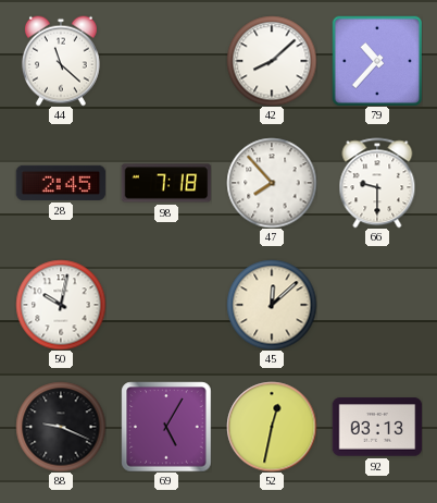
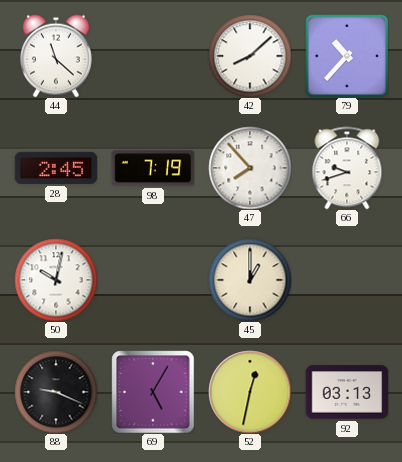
98: 7:18 -> 7:19 (153, 168)
66: 9:30 -> 9:42 (347, 168)
45: 12:08 -> 1:00 (250, 280)
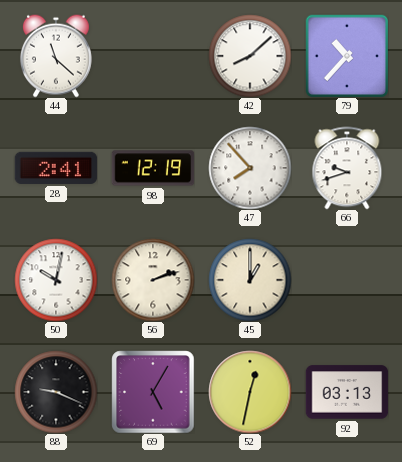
28: 2:45 -> 2:41 (56, 168)
98: 7:19 -> 12:19 (153, 168)
56: none -> 2:12 (153, 280)
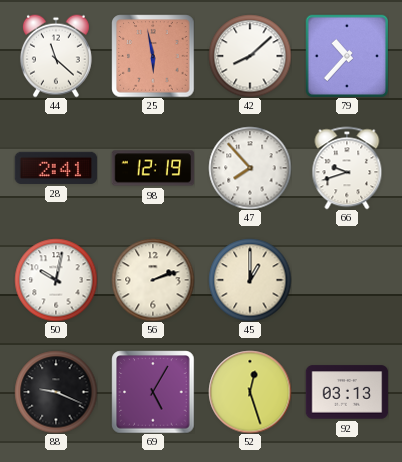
25: none -> 5:58 (153, 56)
52: 12:32 -> 12:27 (250, 392)
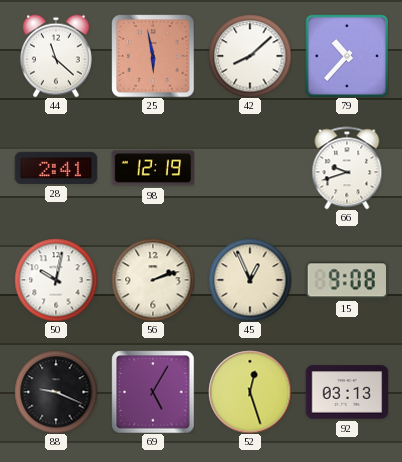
47: 7:53 -> none (250, 168)
45: 1:00 -> 12:56 (250, 280)
15: none -> 9:08 (347, 280)
